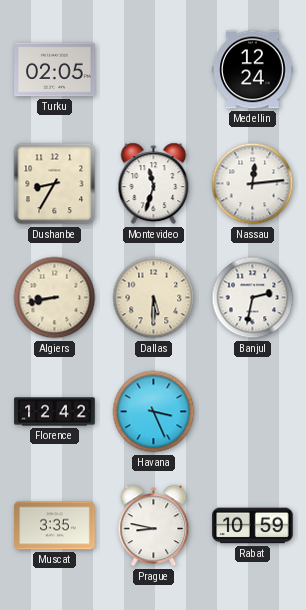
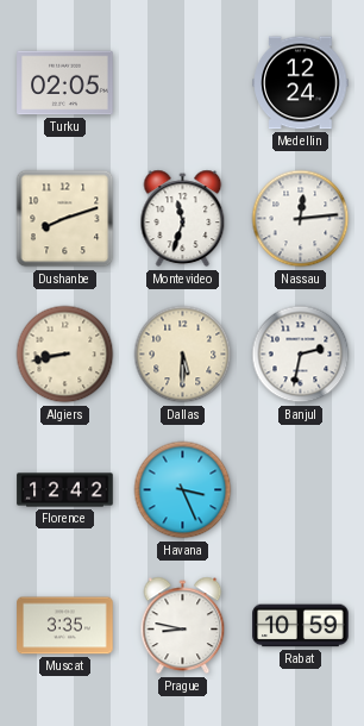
Dushanbe: 8:35 -> 8:12 (65, 219)
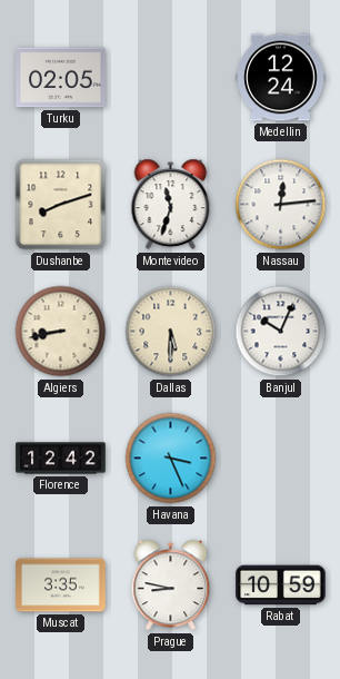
Banjul: 2:32 -> 10:04 (281, 332)
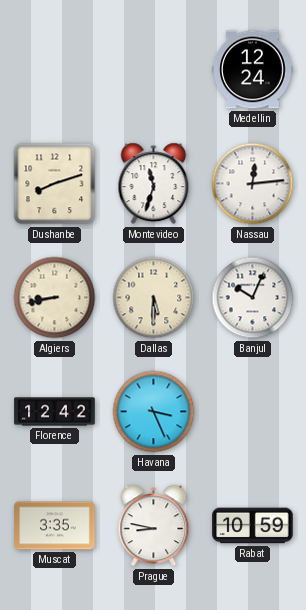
Turku: 02:05 -> none (61, 78)
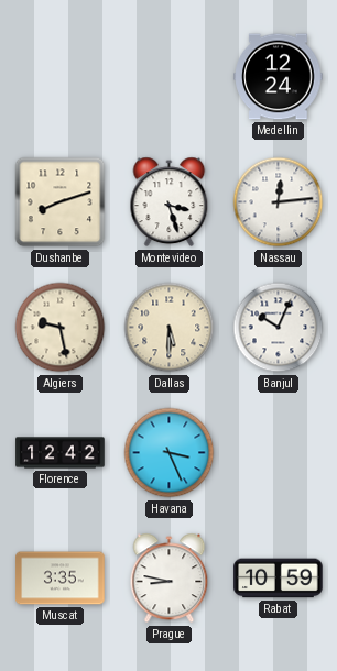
Montevideo: 11:33 -> 3:27 (170, 202)
Algiers: 8:43 -> 9:28 (61, 328)
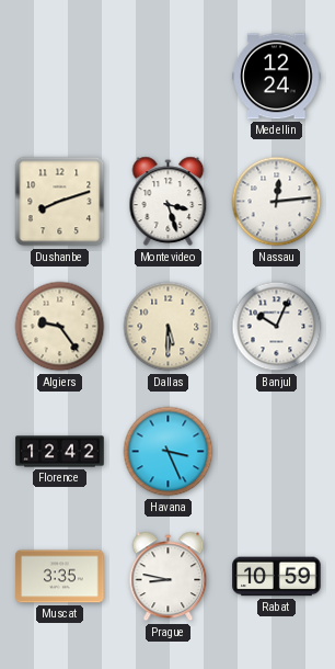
Algiers: 9:28 -> 9:24 (60, 327)
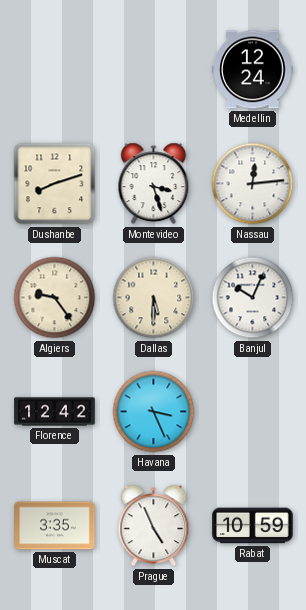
Prague: 8:47 -> 4:56 (154, 526)
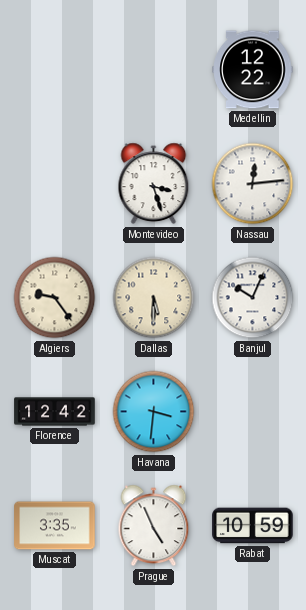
Medellin: 12:24 -> 12:22 (253, 70)
Dushanbe: 8:12 -> none (55, 184)
Havana: 3:26 -> 3:31 (154, 412)
